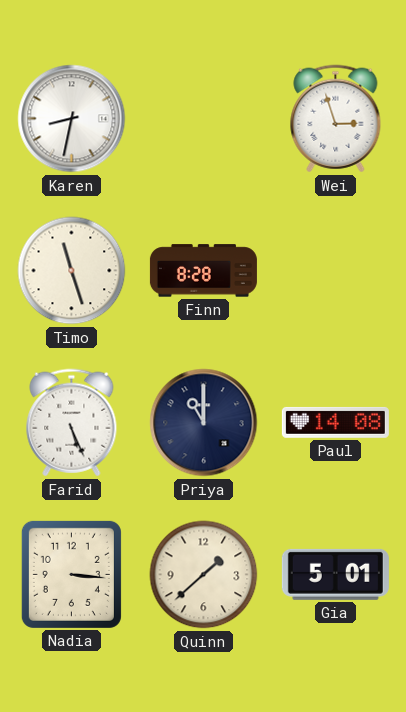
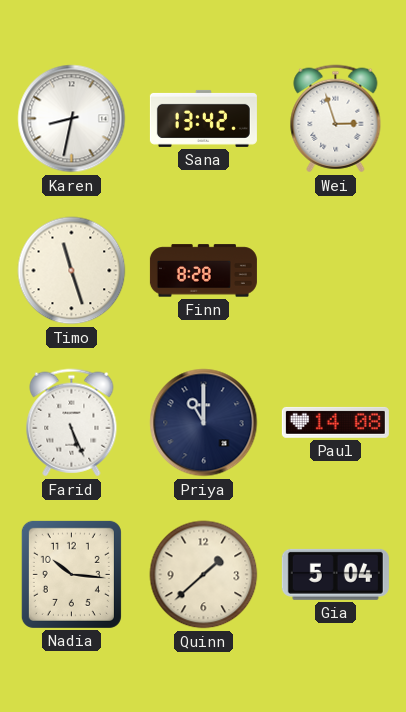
Sana: none -> 13:42 (203, 118)
Nadia: 3:16 -> 10:16 (71, 574)
Gia: 5:01 -> 5:04 (335, 574)
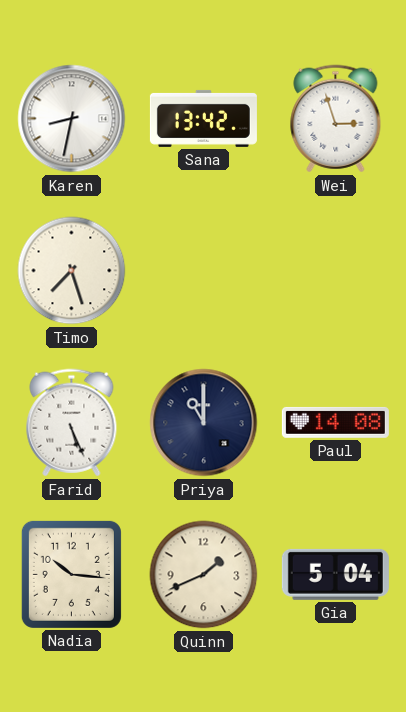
Timo: 11:27 -> 7:27 (72, 271)
Finn: 8:28 -> none (203, 271)
Quinn: 1:38 -> 1:41 (204, 575)
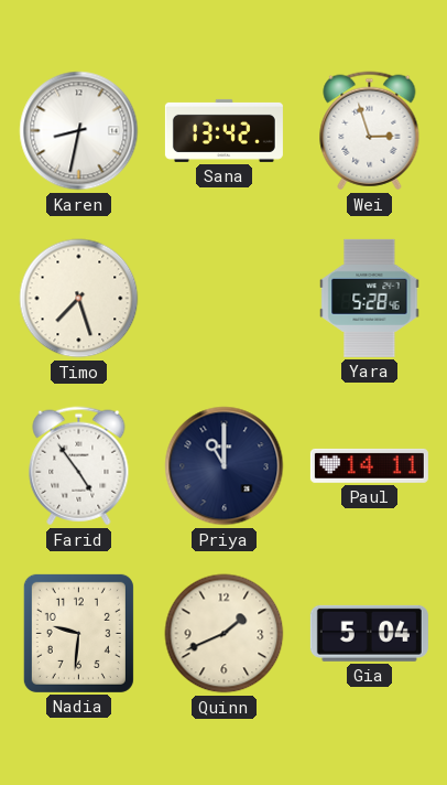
Yara: none -> 5:28 (370, 298)
Farid: 5:26 -> 4:54 (79, 466)
Paul: 14:08 -> 14:11 (369, 465)
Nadia: 10:16 -> 9:31 (78, 633)
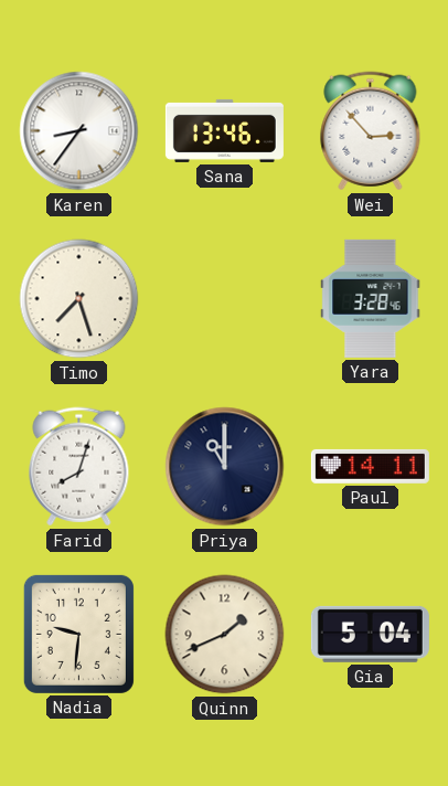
Karen: 8:32 -> 8:36 (79, 131)
Sana: 13:42 -> 13:46 (224, 130)
Wei: 2:57 -> 2:53 (371, 131)
Yara: 5:28 -> 3:28 (371, 298)
Farid: 4:54 -> 8:03 (79, 467)
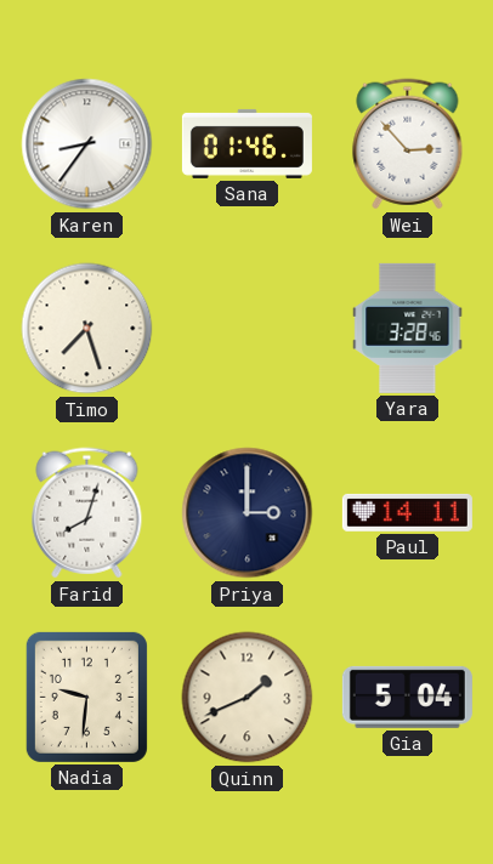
Sana: 13:46 -> 01:46 (246, 143)
Priya: 11:00 -> 3:00 (248, 513)
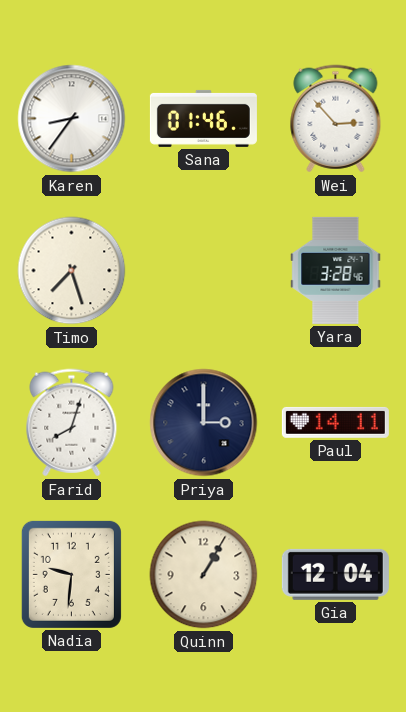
Quinn: 1:41 -> 1:05 (204, 575)
Gia: 5:04 -> 12:04 (335, 574)
